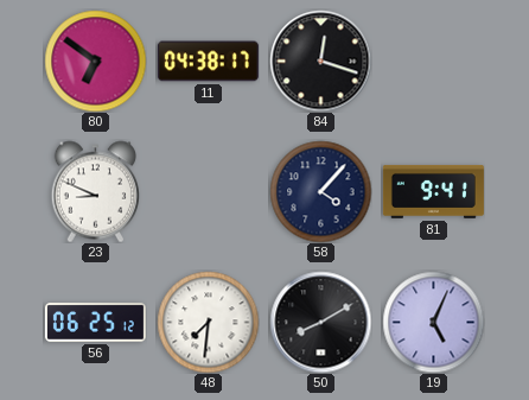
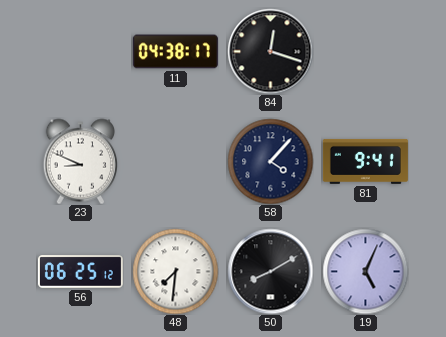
80: 6:51 -> none (95, 61)
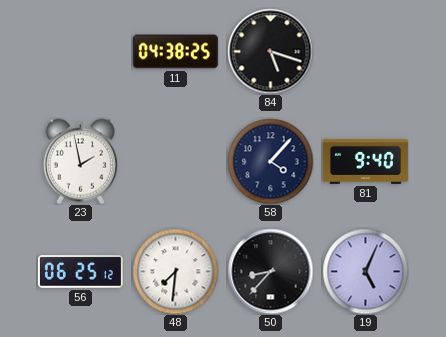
11: 04:38:17 -> 04:38:25 (175, 52)
84: 12:18 -> 5:18 (270, 51)
23: 8:49 -> 1:58 (80, 161)
81: 9:41 -> 9:40 (365, 161)
50: 8:10 -> 8:37 (270, 271)
